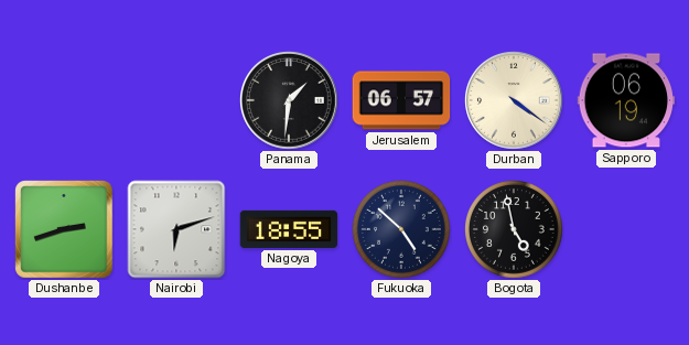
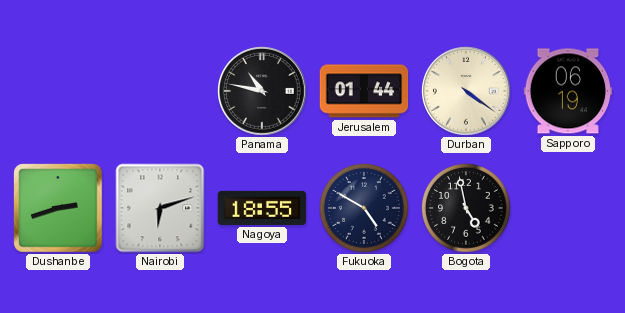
Panama: 1:31 -> 10:47 (263, 92)
Jerusalem: 06:57 -> 01:44 (364, 91)
Fukuoka: 4:52 -> 4:50 (365, 209)
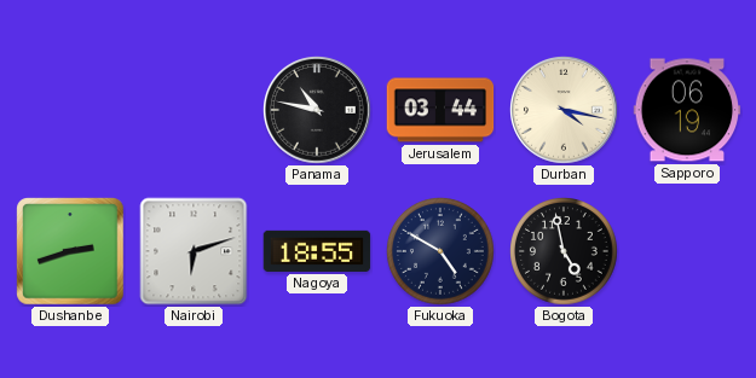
Jerusalem: 01:44 -> 03:44 (440, 110)
Durban: 4:21 -> 4:17 (565, 111)
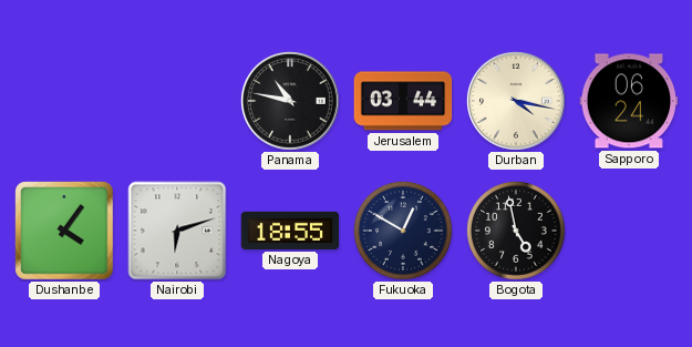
Sapporo: 06:19 -> 06:24 (629, 101)
Dushanbe: 2:42 -> 4:06 (64, 231)
Fukuoka: 4:50 -> 12:50 (404, 232)
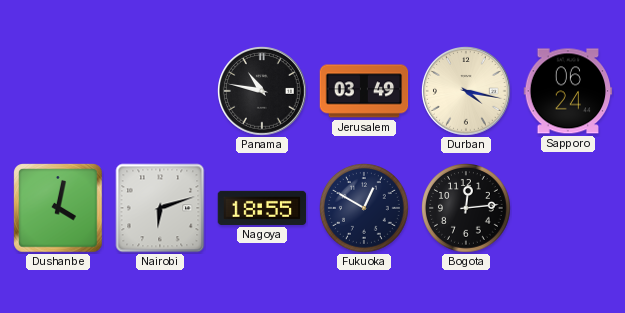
Jerusalem: 03:44 -> 03:49 (364, 91)
Dushanbe: 4:06 -> 4:02 (58, 208)
Bogota: 4:58 -> 12:14 (467, 209)
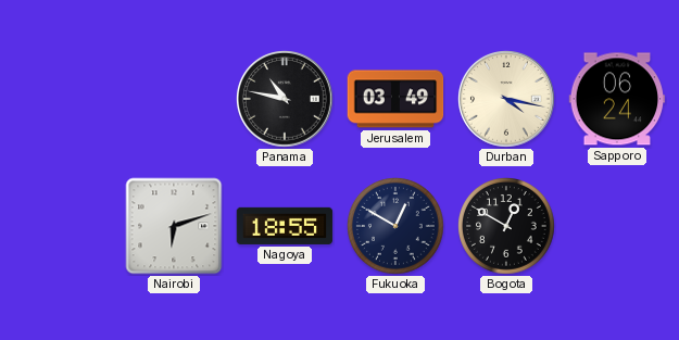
Dushanbe: 4:02 -> none (58, 208)
Bogota: 12:14 -> 12:50 (507, 227)
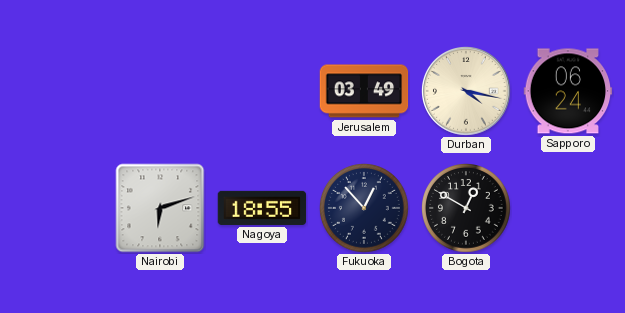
Panama: 10:47 -> none (286, 100)
Fukuoka: 12:50 -> 12:53 (365, 209)
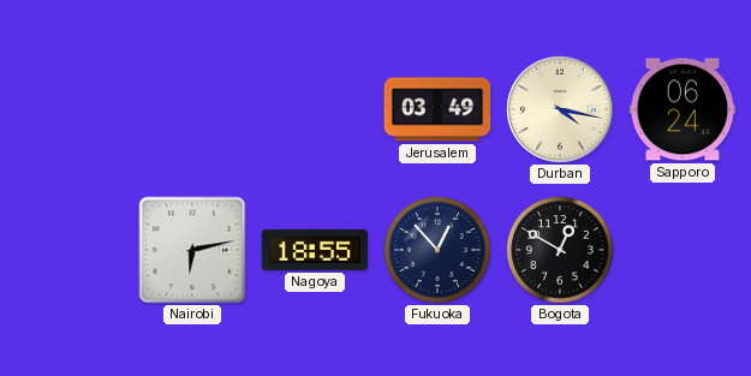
Nairobi: 6:12 -> 6:13 (192, 250)
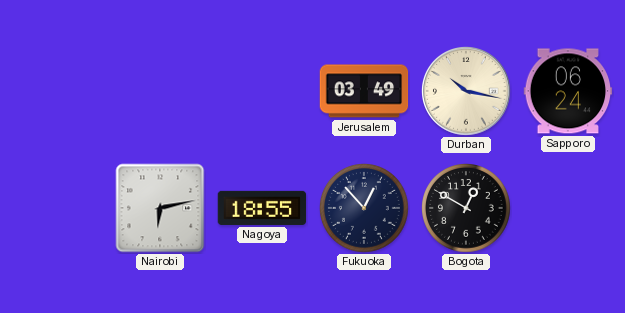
Durban: 4:17 -> 10:17 (467, 92)
